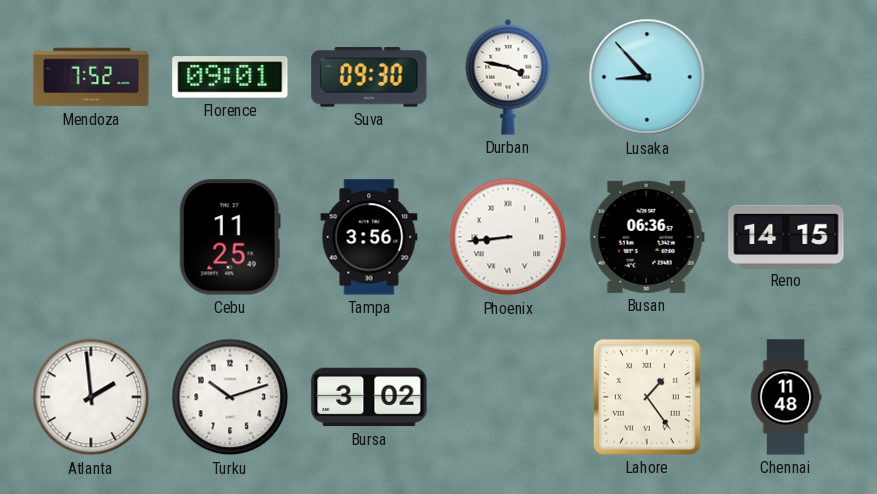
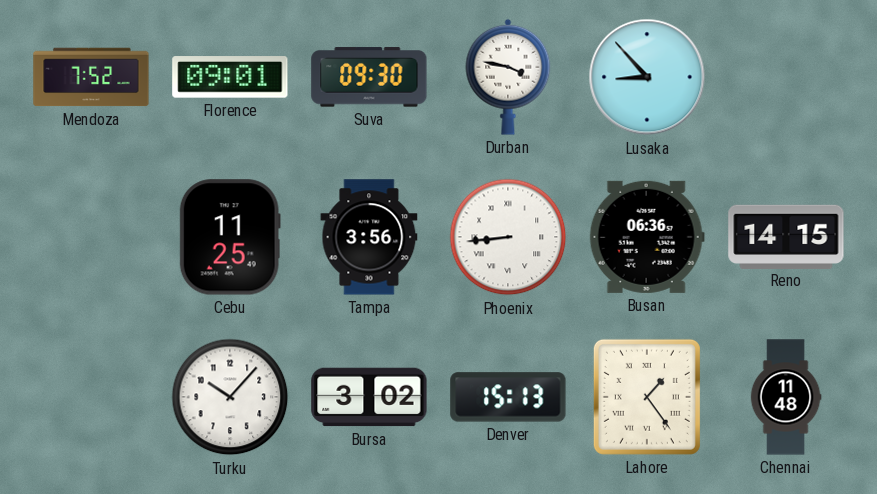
Atlanta: 1:59 -> none (91, 397)
Turku: 10:12 -> 10:07 (230, 397)
Denver: none -> 15:13 (508, 397)
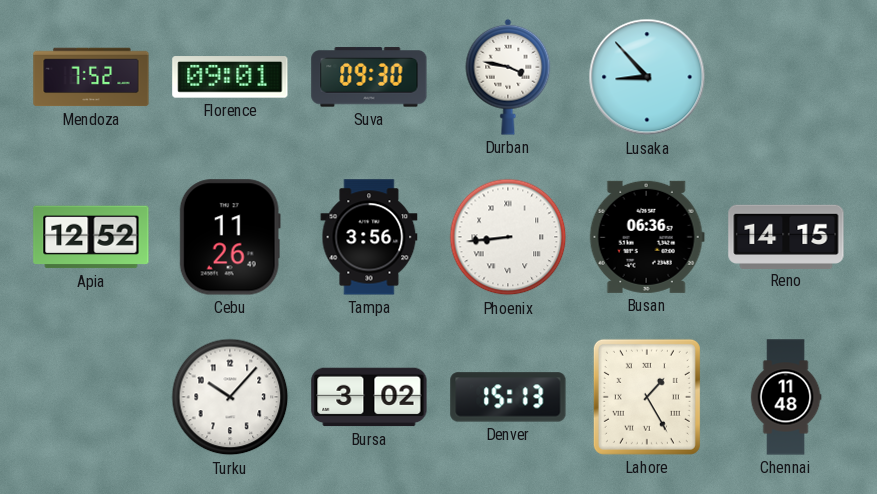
Apia: none -> 12:52 (91, 237)
Cebu: 11:25 -> 11:26 (230, 237)
Lahore: 1:24 -> 1:25 (647, 397)
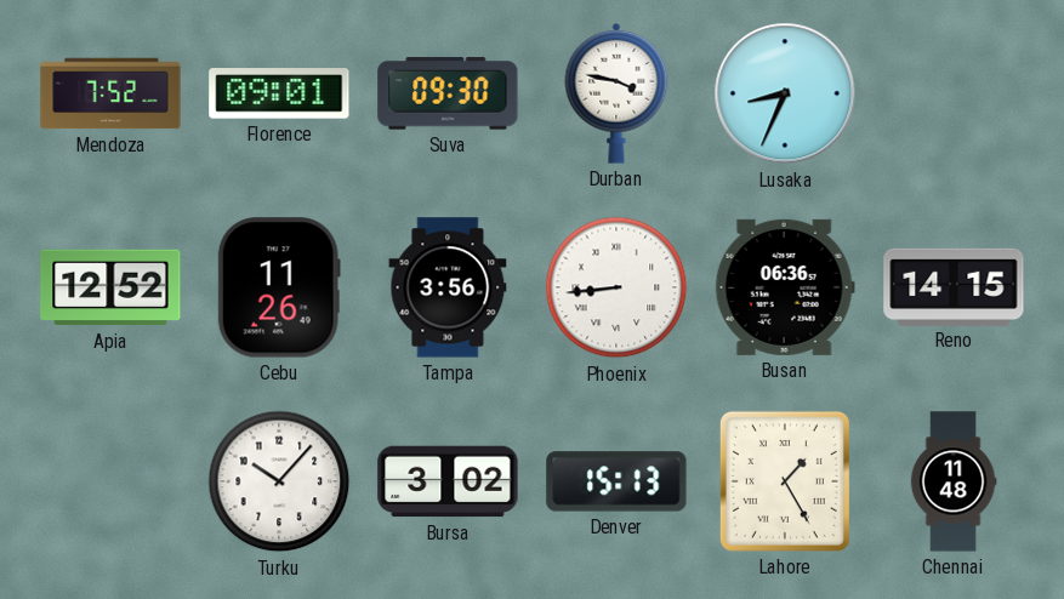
Lusaka: 8:53 -> 8:34 (785, 93)
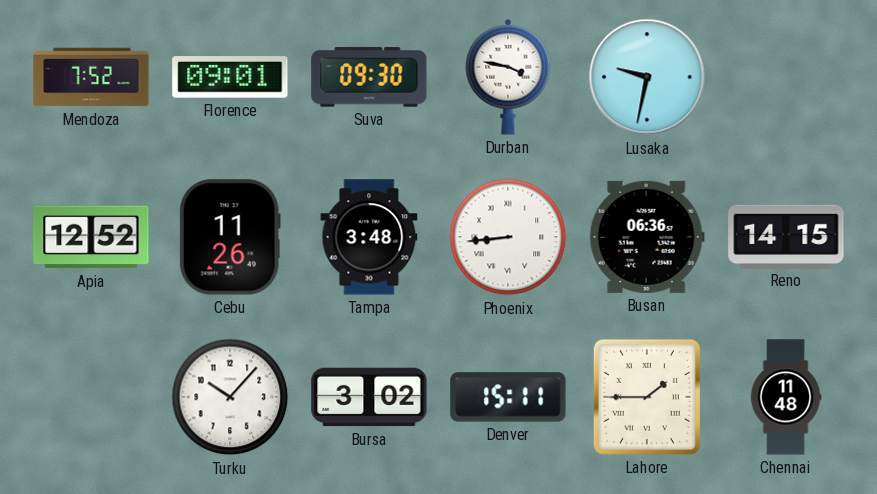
Lusaka: 8:34 -> 9:32 (647, 77)
Tampa: 3:56 -> 3:48 (369, 237)
Denver: 15:13 -> 15:11 (508, 397)
Lahore: 1:25 -> 1:45 (647, 397)
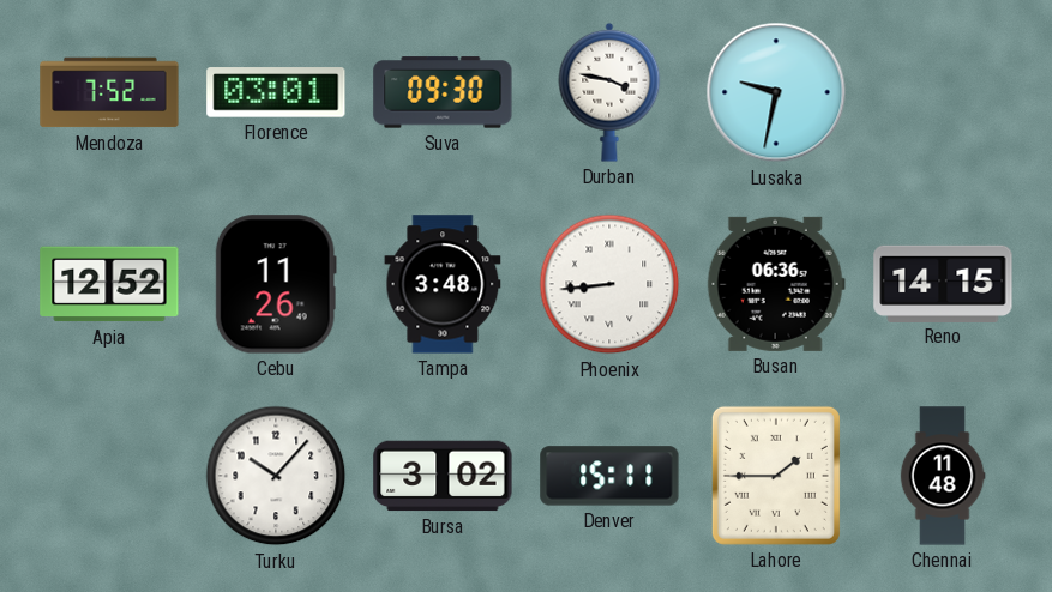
Florence: 09:01 -> 03:01 (276, 92)
